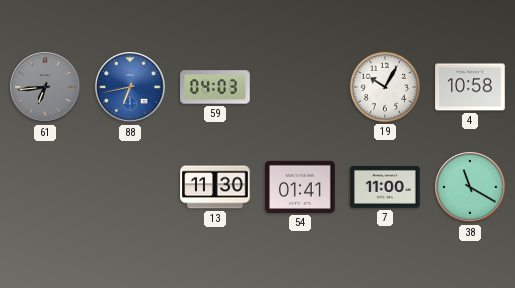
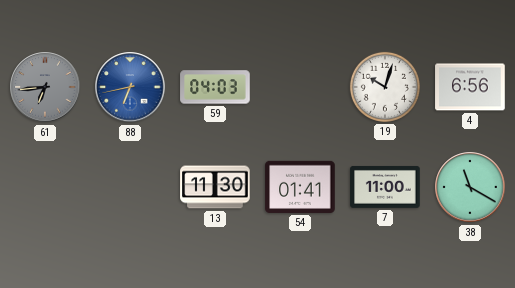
19: 10:05 -> 10:03 (385, 87)
4: 10:58 -> 6:56 (470, 87)
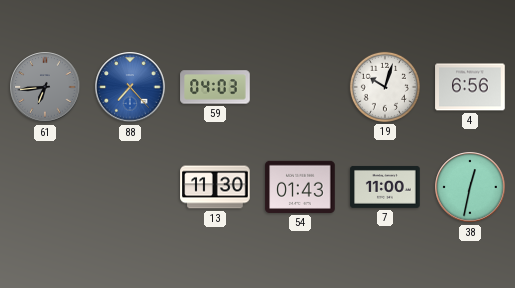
88: 6:43 -> 7:23 (130, 87)
54: 01:41 -> 01:43 (300, 187)
38: 11:20 -> 12:32 (470, 187)
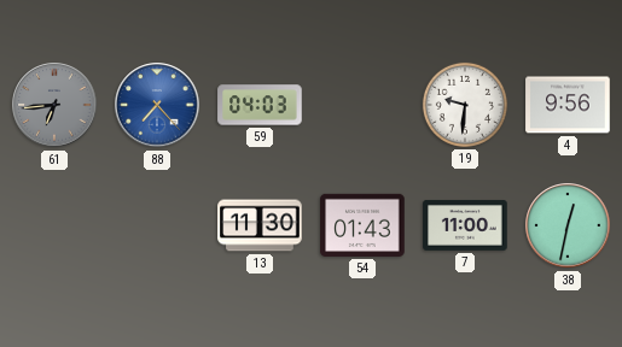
19: 10:03 -> 9:31 (465, 105)
4: 6:56 -> 9:56 (568, 105)
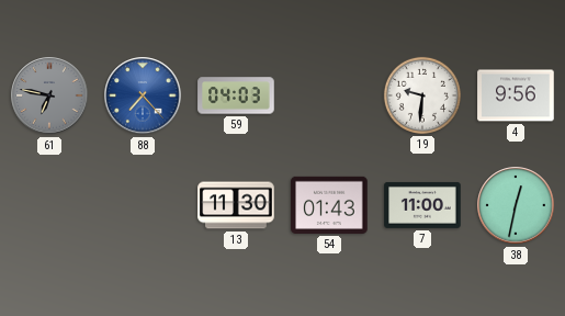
61: 6:44 -> 6:47 (49, 95)
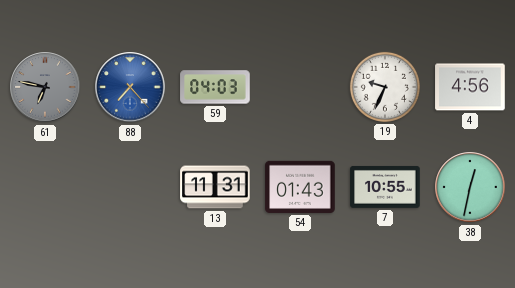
19: 9:31 -> 9:34 (385, 87)
4: 9:56 -> 4:56 (470, 87)
13: 11:30 -> 11:31 (215, 187)
7: 11:00 -> 10:55 (385, 187)
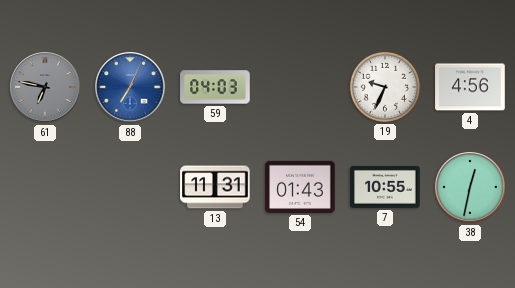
88: 7:23 -> 7:04 (130, 87)
